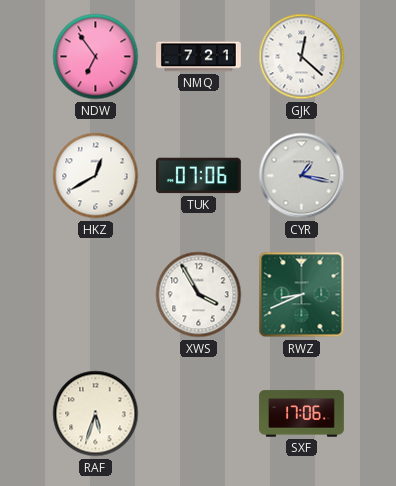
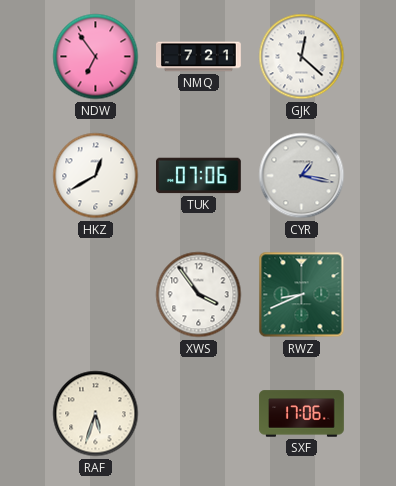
XWS: 3:55 -> 3:54 (199, 295)
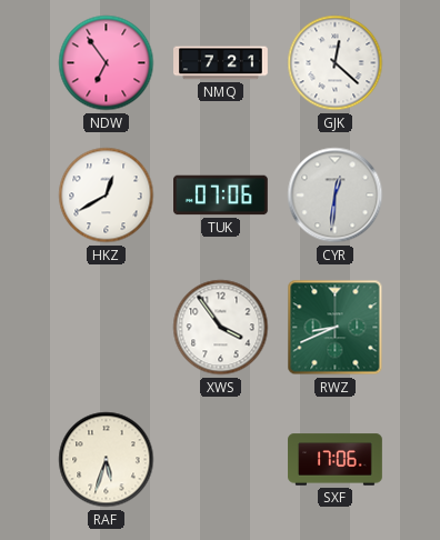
CYR: 1:17 -> 12:31 (336, 196)
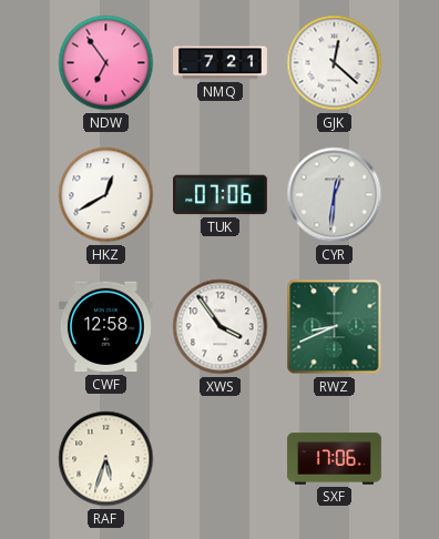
CWF: none -> 12:58 (105, 327)
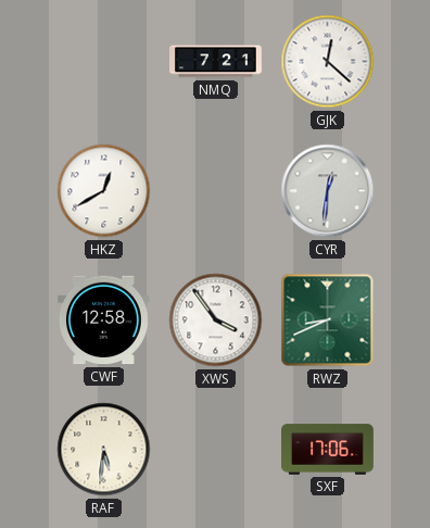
NDW: 6:54 -> none (106, 63)
TUK: 07:06 -> none (221, 195)
RAF: 5:33 -> 5:31 (104, 450)
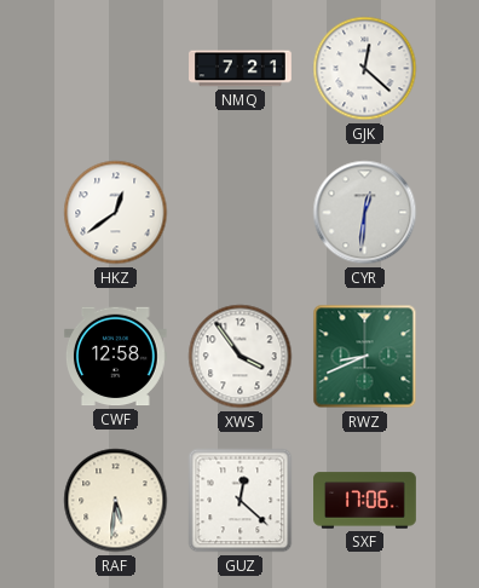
HKZ: 12:40 -> 12:39 (116, 213)
GUZ: none -> 12:22 (241, 501)
